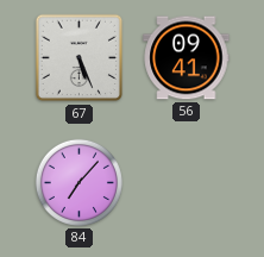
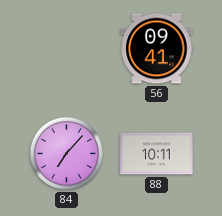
67: 5:26 -> none (80, 58)
88: none -> 10:11 (157, 154)
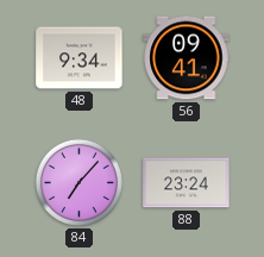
48: none -> 9:34 (80, 58)
88: 10:11 -> 23:24 (187, 183)
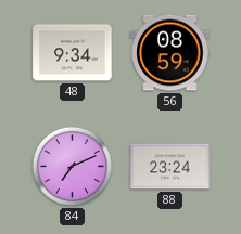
56: 09:41 -> 08:59 (170, 53)
84: 7:07 -> 7:11 (72, 166)
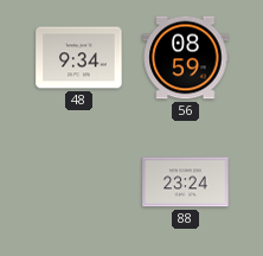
84: 7:11 -> none (72, 166)
